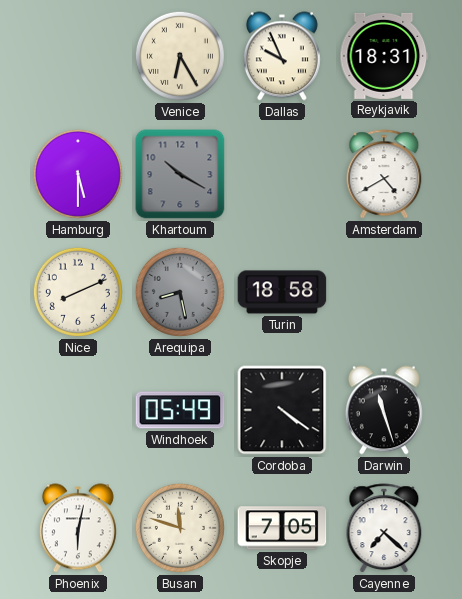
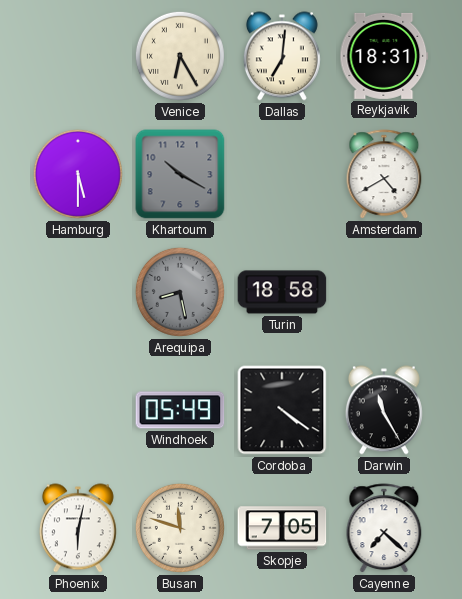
Dallas: 9:56 -> 7:01 (282, 56)
Nice: 8:11 -> none (78, 292)
Darwin: 11:27 -> 11:25 (384, 410)
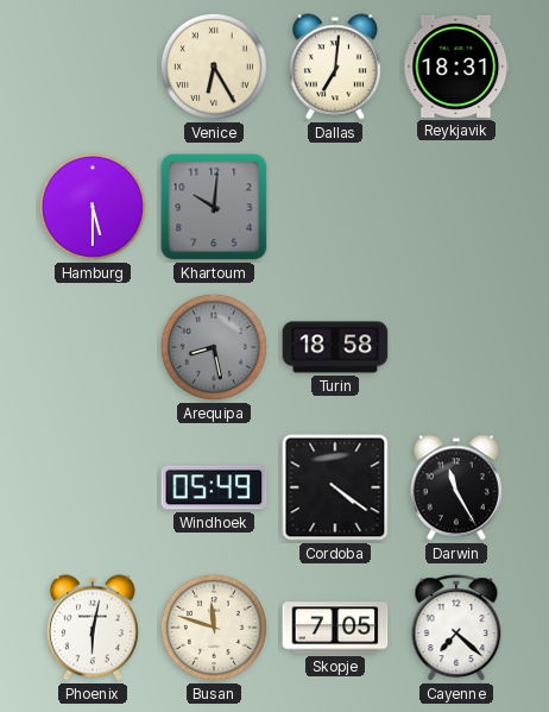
Khartoum: 10:20 -> 10:01 (214, 207)
Amsterdam: 4:40 -> none (384, 175)
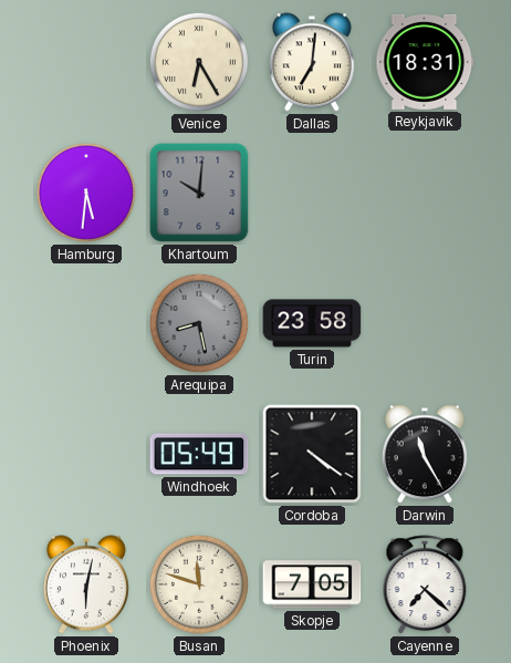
Hamburg: 5:30 -> 5:31 (86, 193)
Turin: 18:58 -> 23:58 (312, 323)
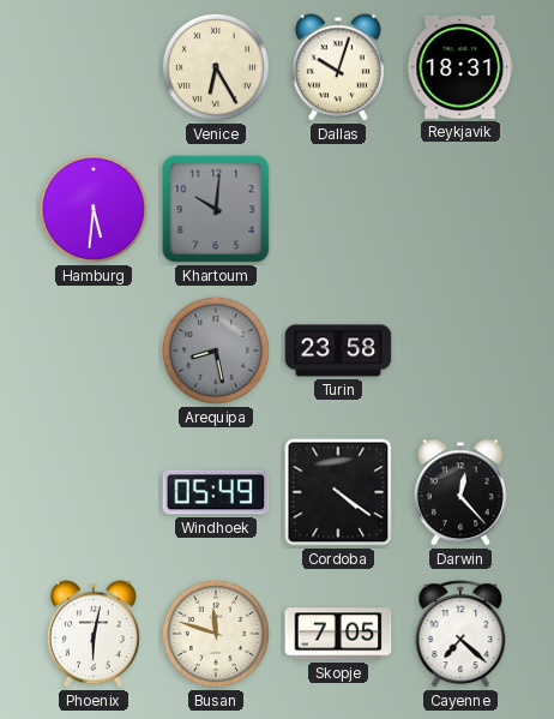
Dallas: 7:01 -> 10:03 (338, 67)
Darwin: 11:25 -> 12:23 (460, 492)
